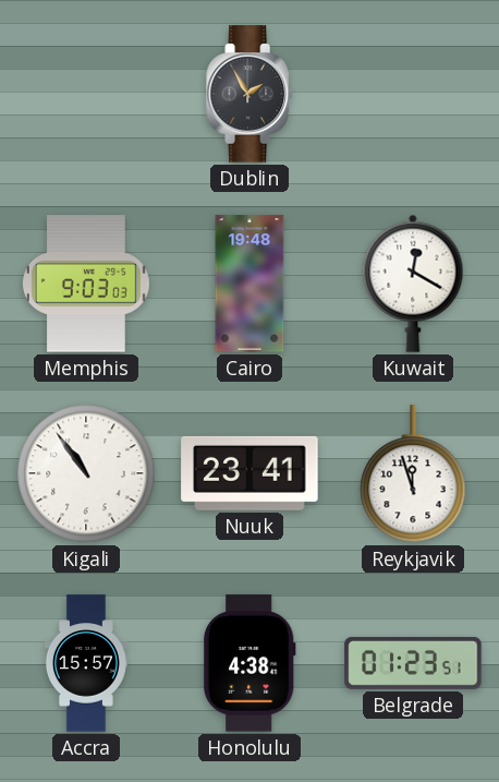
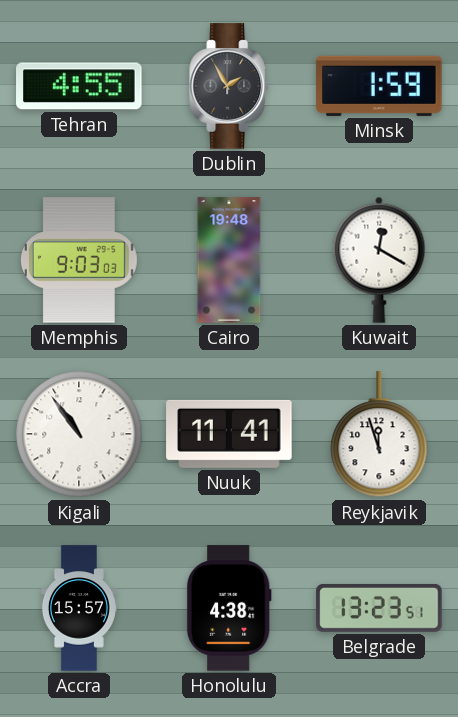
Tehran: none -> 4:55 (79, 86)
Minsk: none -> 1:59 (379, 86)
Nuuk: 23:41 -> 11:41 (229, 434)
Belgrade: 01:23 -> 13:23 (379, 608)
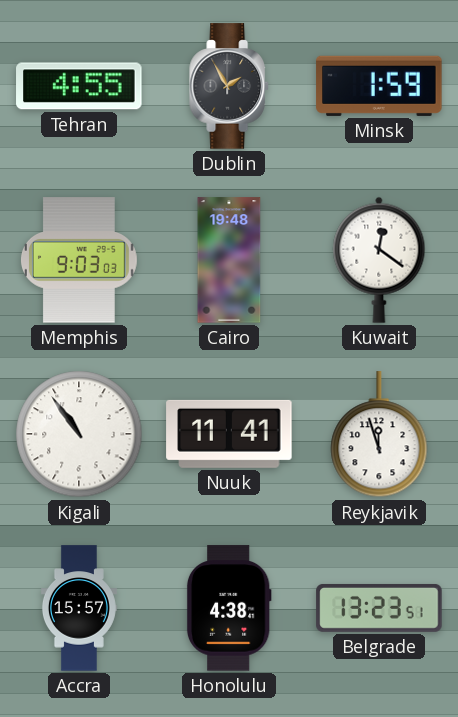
Kuwait: 12:20 -> 12:21 (379, 260)
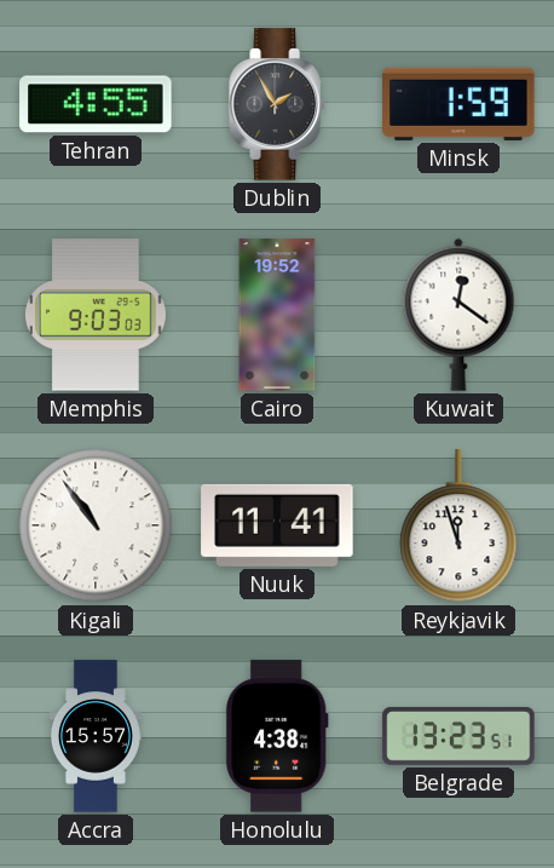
Cairo: 19:48 -> 19:52 (277, 315)
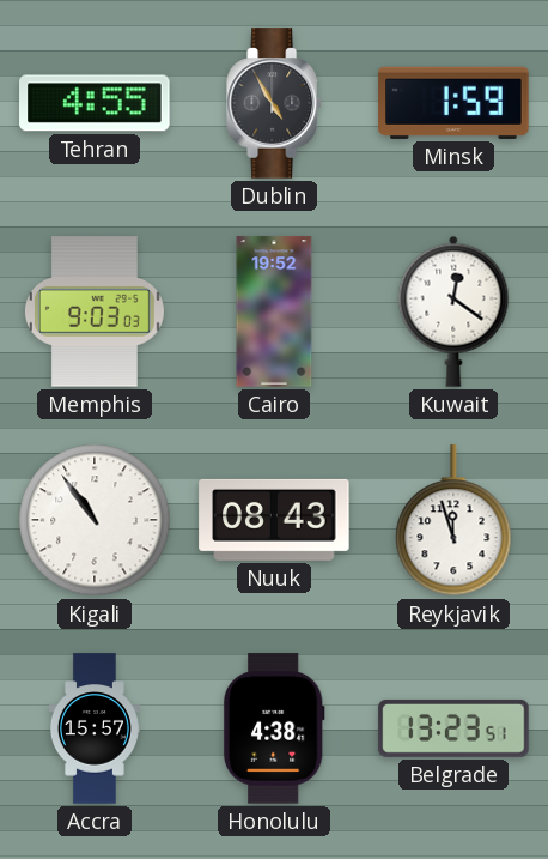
Dublin: 1:55 -> 4:55 (274, 103)
Nuuk: 11:41 -> 08:43 (274, 520)
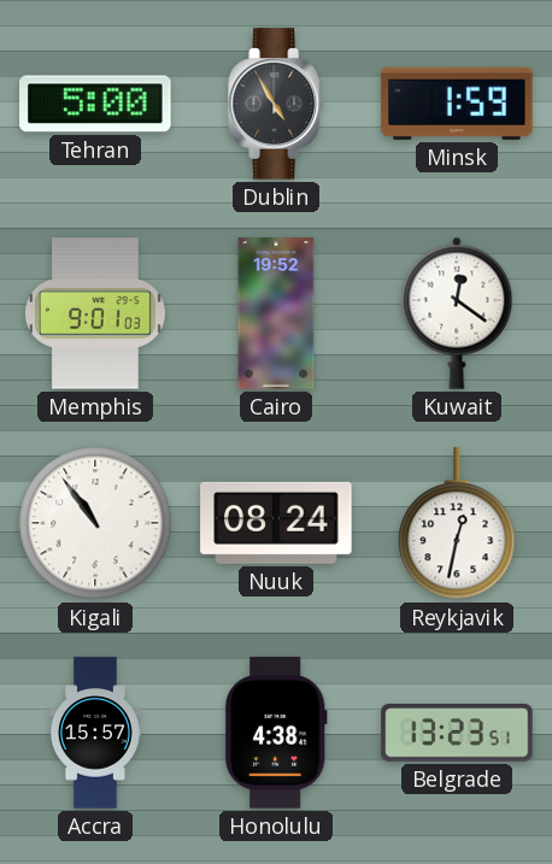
Tehran: 4:55 -> 5:00 (95, 104)
Memphis: 9:03 -> 9:01 (95, 313)
Nuuk: 08:43 -> 08:24 (276, 523)
Reykjavik: 11:57 -> 12:32 (457, 524)
